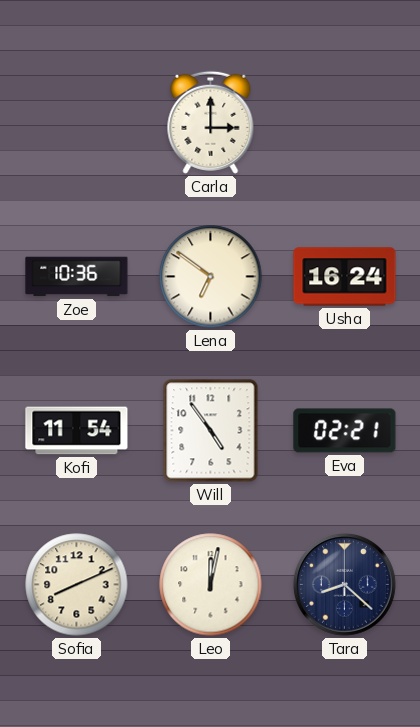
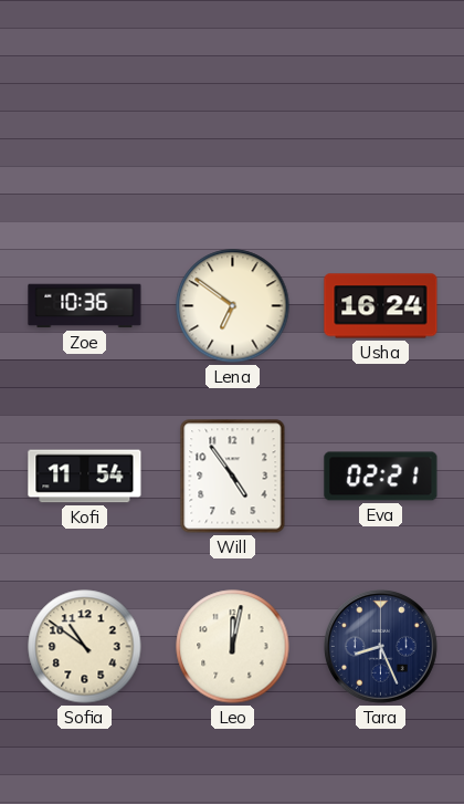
Carla: 3:00 -> none (211, 122)
Sofia: 8:11 -> 10:51 (85, 647)
Tara: 8:22 -> 8:26 (381, 647)
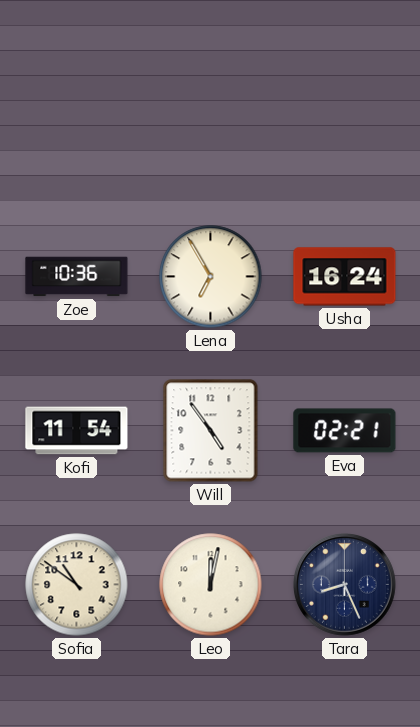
Lena: 6:51 -> 6:55 (211, 277)
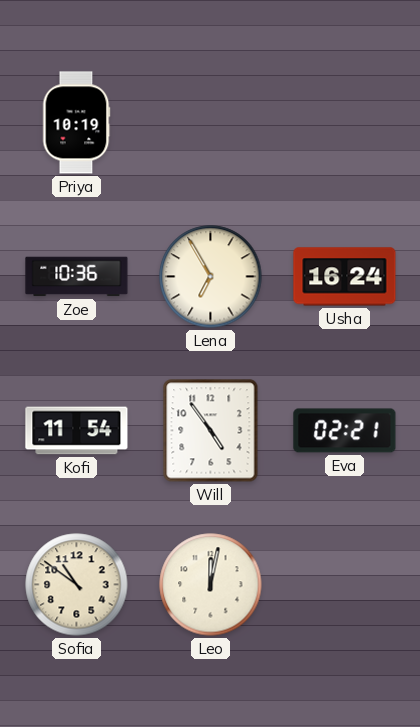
Priya: none -> 10:19 (76, 123)
Tara: 8:26 -> none (345, 585)
